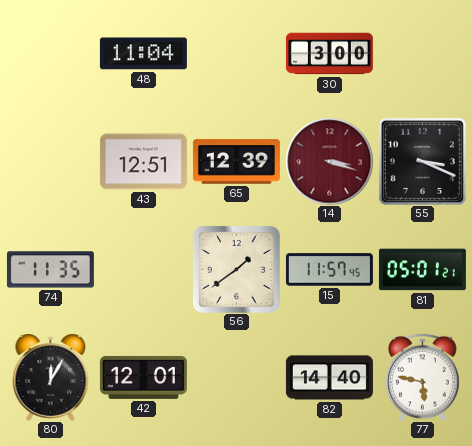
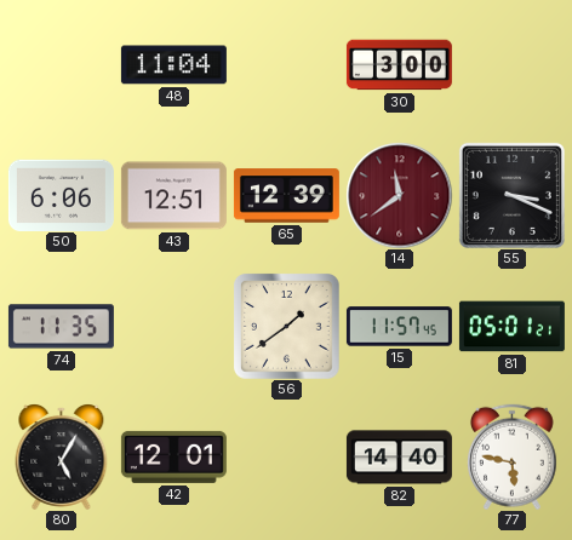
50: none -> 6:06 (61, 195)
14: 3:18 -> 11:39 (399, 195)
80: 12:05 -> 5:05 (62, 458)
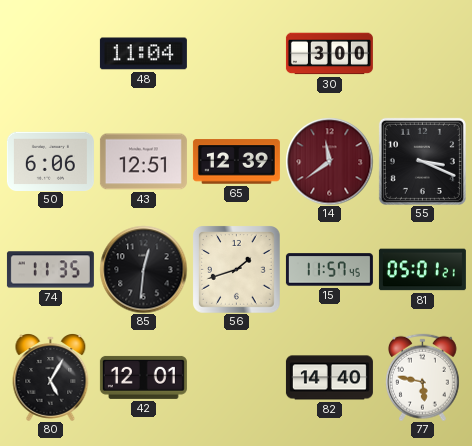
85: none -> 12:31 (143, 269)
56: 1:39 -> 1:42 (237, 270)
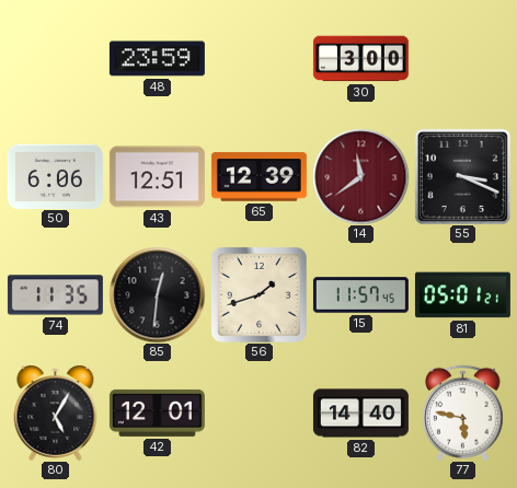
48: 11:04 -> 23:59 (157, 59)
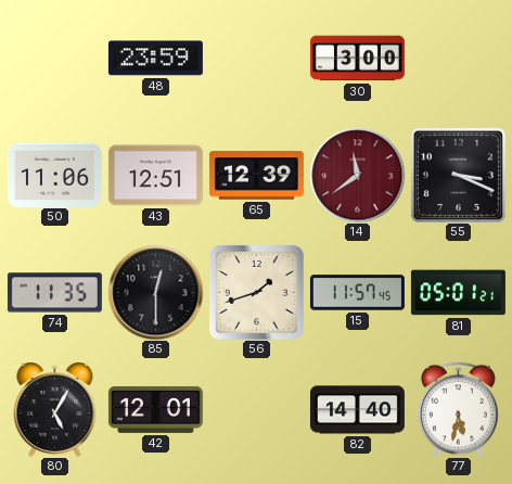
50: 6:06 -> 11:06 (54, 175)
85: 12:31 -> 12:30 (155, 292)
77: 5:47 -> 5:32 (458, 409)
